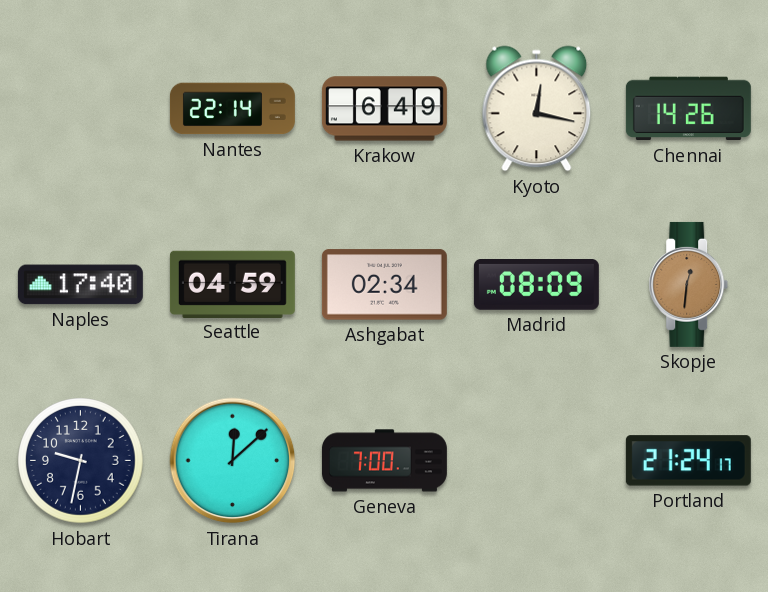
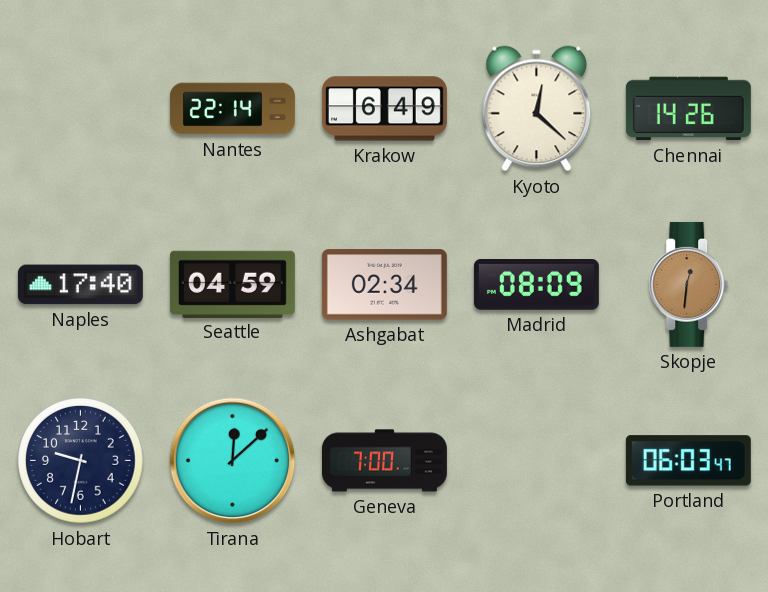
Kyoto: 12:17 -> 12:22 (537, 109)
Portland: 21:24 -> 06:03 (688, 461)
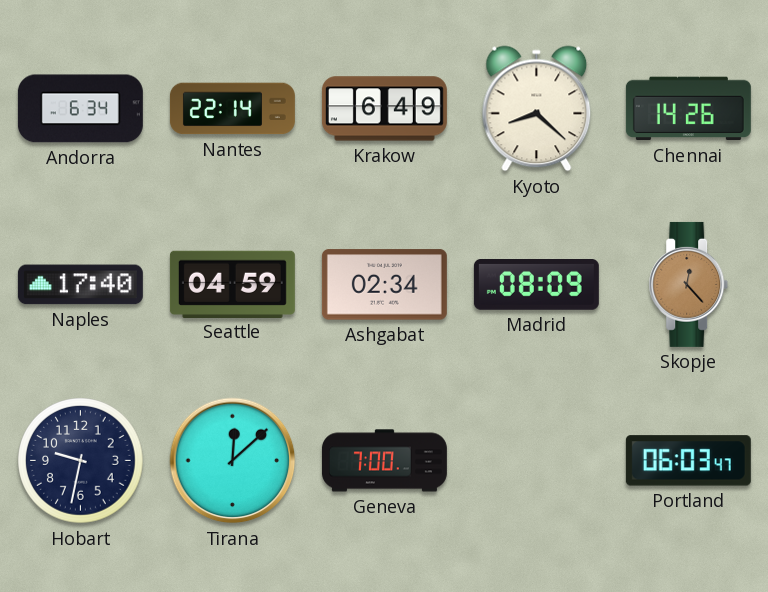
Andorra: none -> 6:34 (80, 109)
Kyoto: 12:22 -> 8:22 (537, 109)
Skopje: 12:31 -> 12:23 (689, 284)
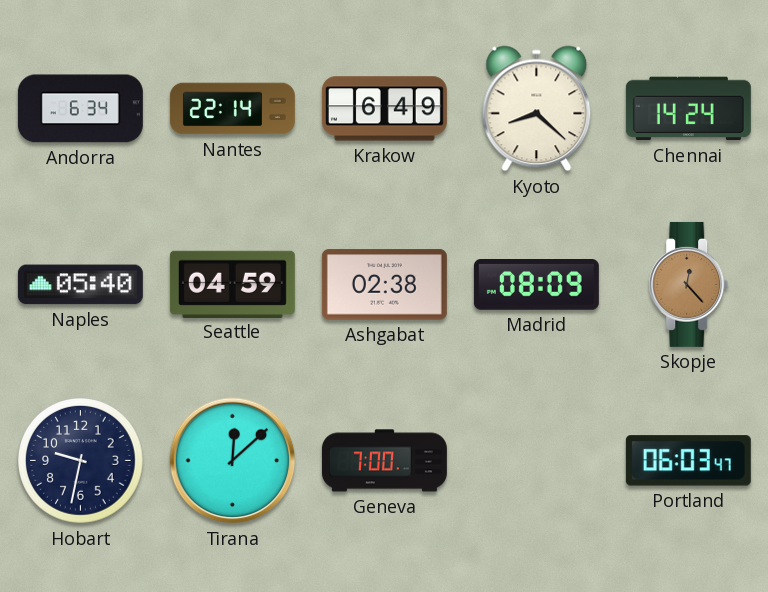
Chennai: 14:26 -> 14:24 (688, 109)
Naples: 17:40 -> 05:40 (80, 285)
Ashgabat: 02:34 -> 02:38 (384, 285)
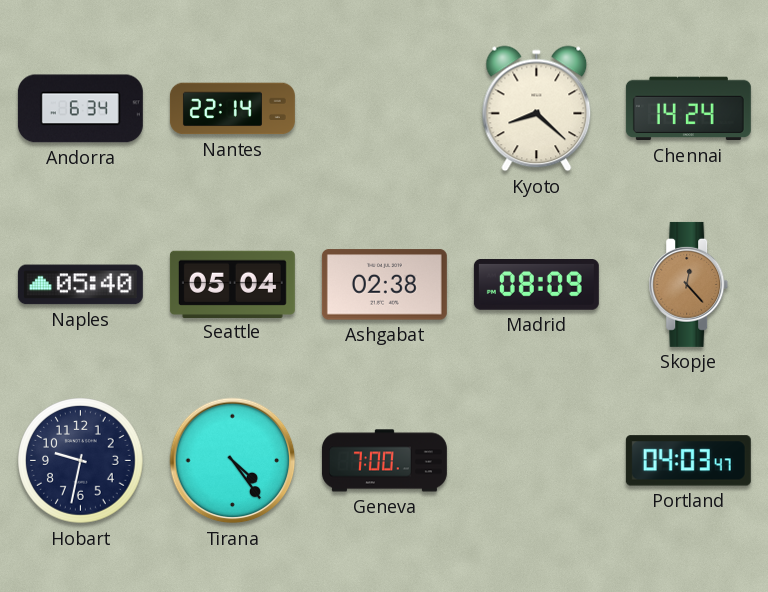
Krakow: 6:49 -> none (384, 109)
Seattle: 04:59 -> 05:04 (232, 284)
Tirana: 12:08 -> 4:24 (233, 461)
Portland: 06:03 -> 04:03 (688, 461)
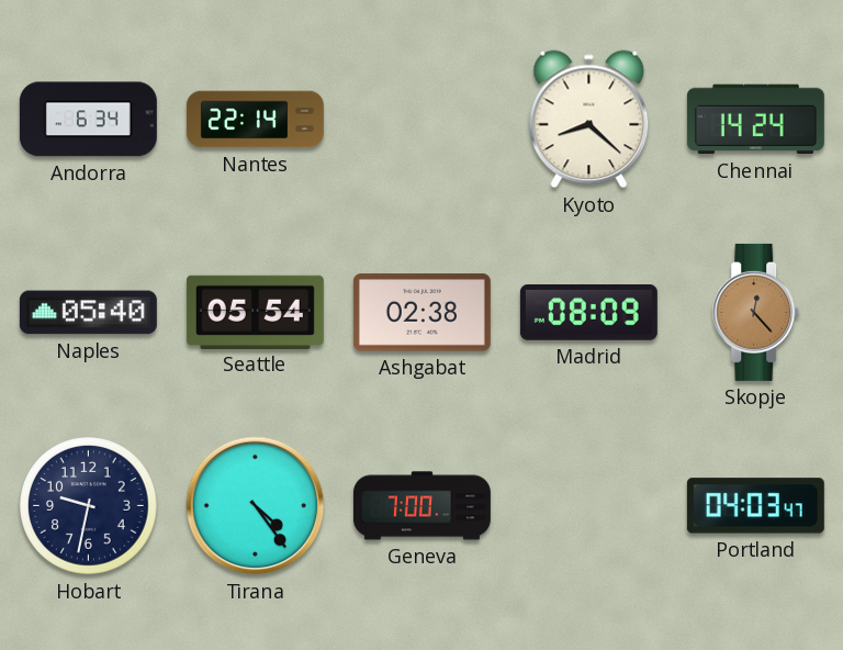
Seattle: 05:04 -> 05:54 (255, 312)
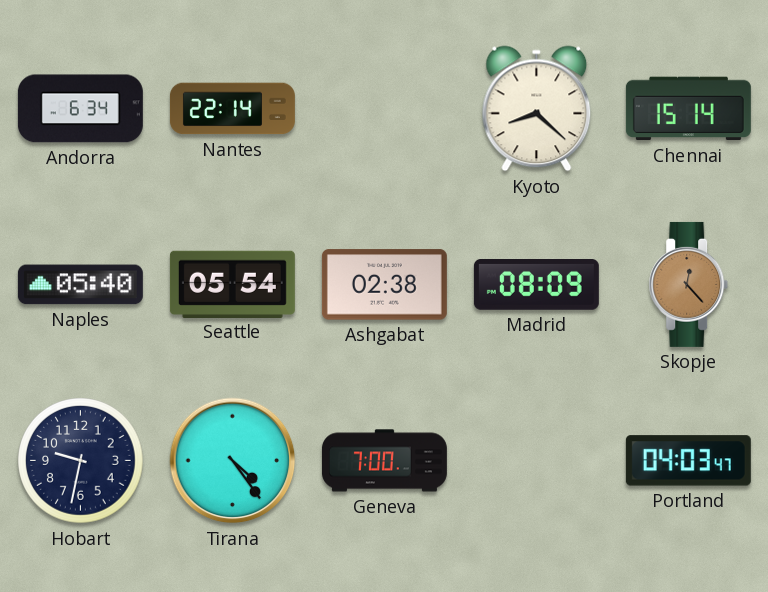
Chennai: 14:24 -> 15:14 (688, 109)
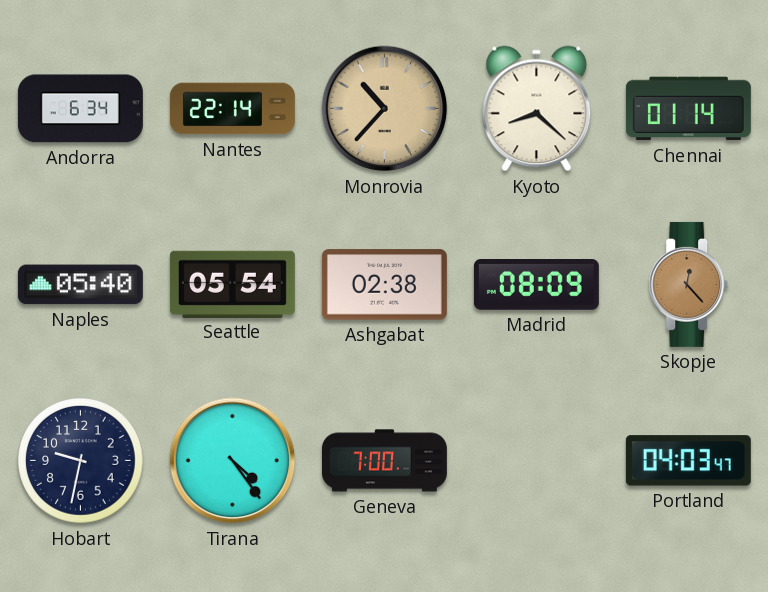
Monrovia: none -> 10:37 (385, 109)
Chennai: 15:14 -> 01:14 (688, 109)
